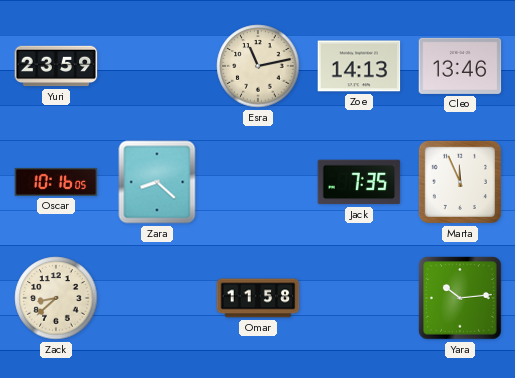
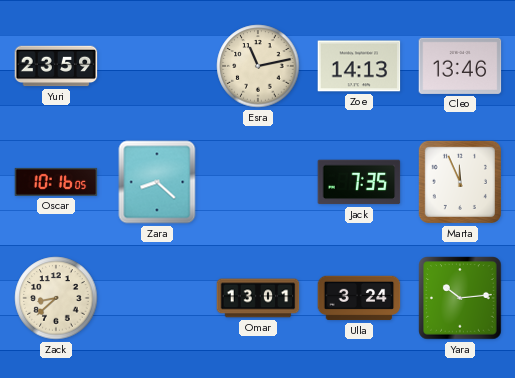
Omar: 11:58 -> 13:01 (258, 298)
Ulla: none -> 3:24 (359, 298)
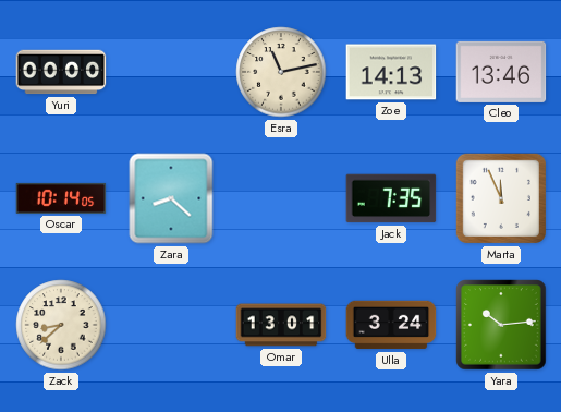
Yuri: 23:59 -> 00:00 (61, 72)
Oscar: 10:16 -> 10:14 (61, 198)
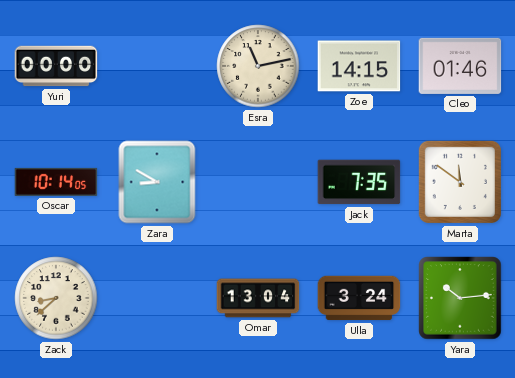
Zoe: 14:13 -> 14:15 (359, 66)
Cleo: 13:46 -> 01:46 (460, 66)
Zara: 8:22 -> 8:50 (157, 182)
Marta: 11:56 -> 11:51 (460, 182)
Omar: 13:01 -> 13:04 (258, 298)
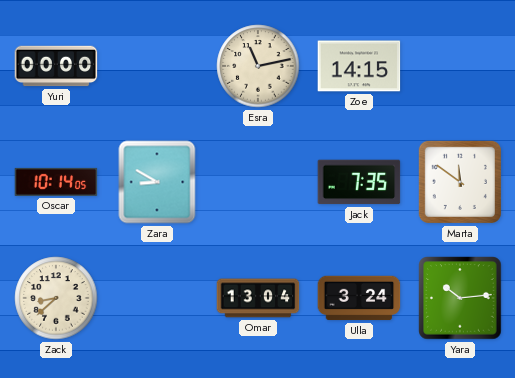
Cleo: 01:46 -> none (460, 66)
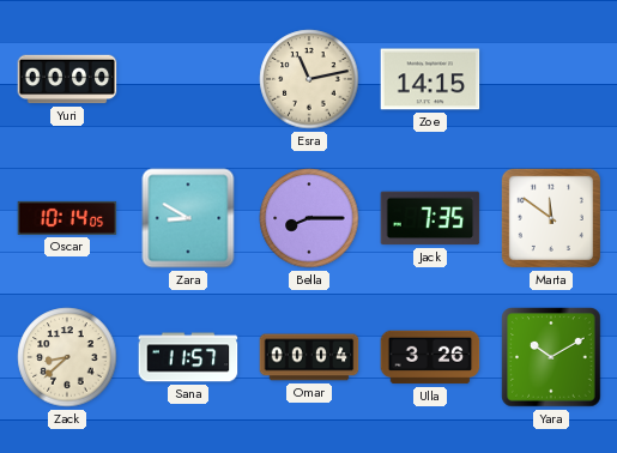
Bella: none -> 8:15 (309, 218)
Sana: none -> 11:57 (188, 357)
Omar: 13:04 -> 00:04 (309, 357)
Ulla: 3:24 -> 3:26 (430, 357)
Yara: 10:14 -> 10:10 (551, 357)
